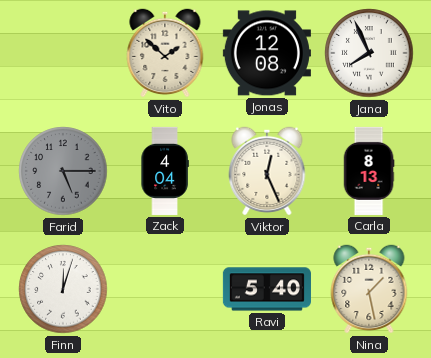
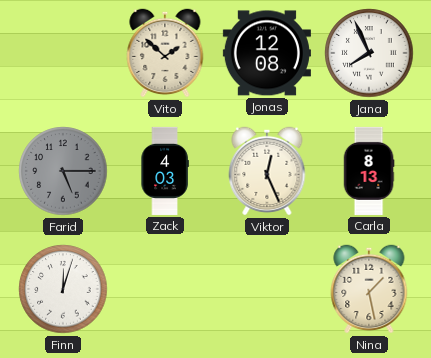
Zack: 4:04 -> 4:03 (165, 171)
Ravi: 5:40 -> none (267, 289)
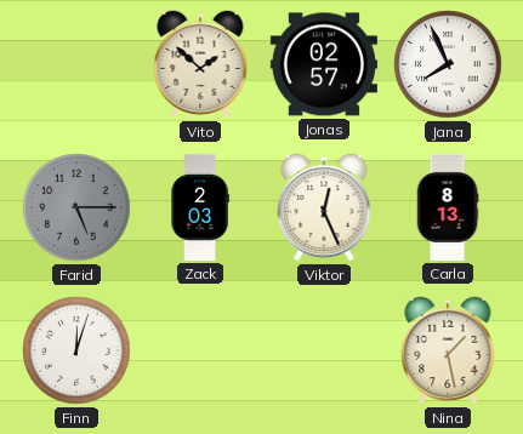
Jonas: 12:08 -> 02:57 (324, 64)
Zack: 4:03 -> 2:03 (200, 207)
